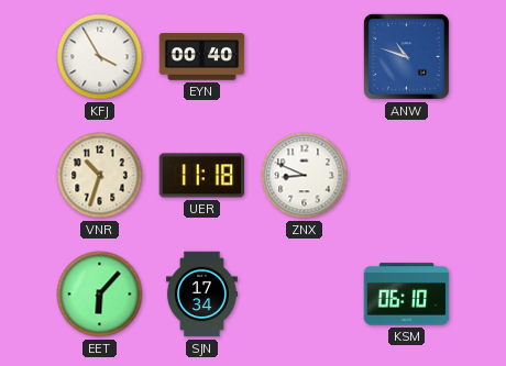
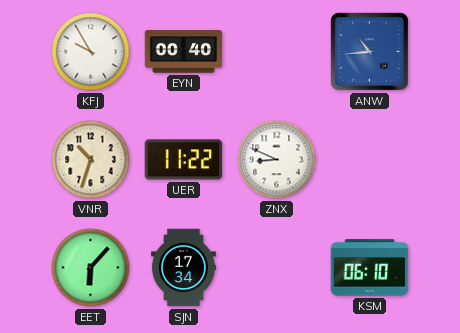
KFJ: 3:55 -> 9:55 (91, 52)
ANW: 10:48 -> 10:44 (369, 51)
UER: 11:18 -> 11:22 (184, 160)
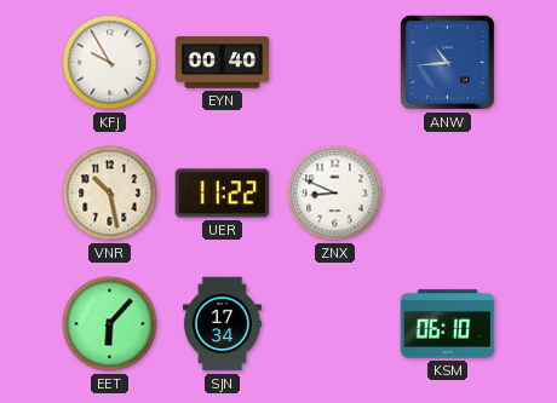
VNR: 10:33 -> 10:28 (110, 194)
